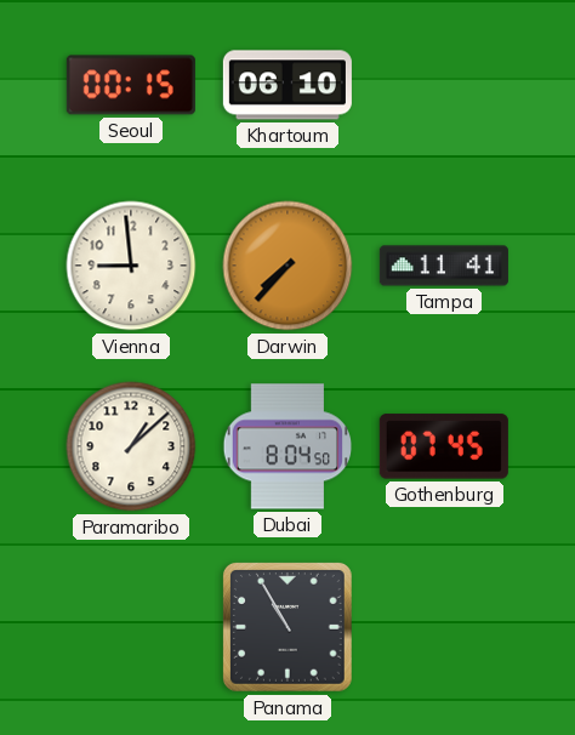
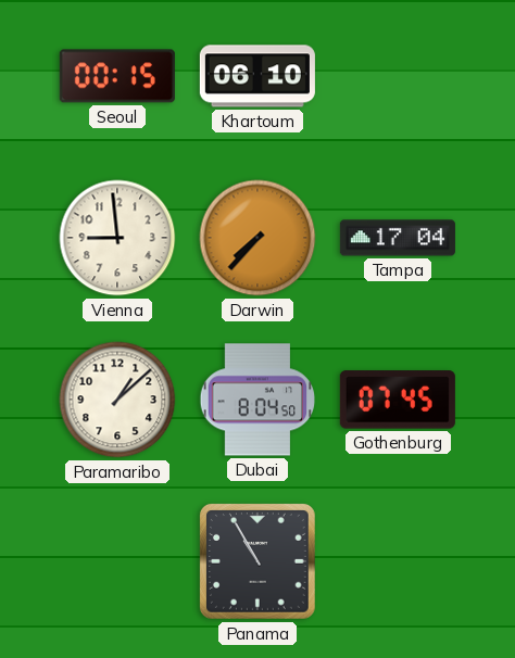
Tampa: 11:41 -> 17:04 (398, 238)
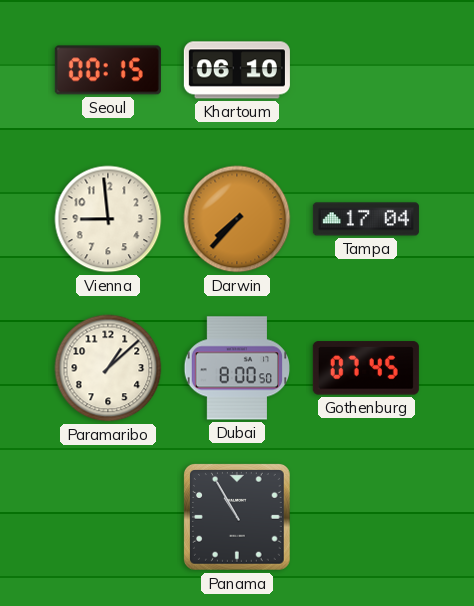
Dubai: 8:04 -> 8:00 (237, 368)
